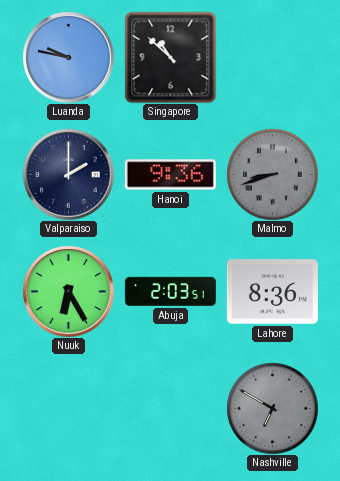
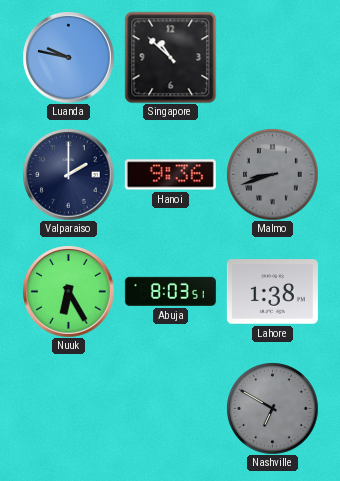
Abuja: 2:03 -> 8:03 (170, 291)
Lahore: 8:36 -> 1:38 (272, 292)
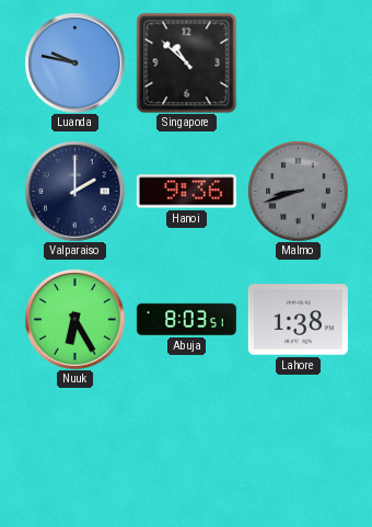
Nashville: 6:50 -> none (272, 408)
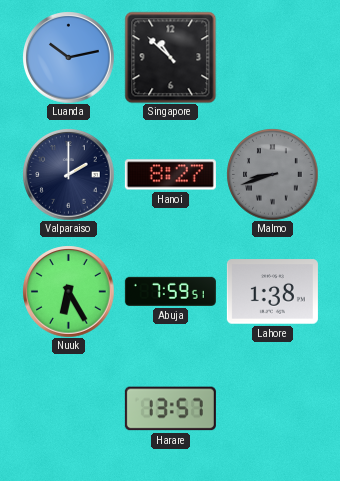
Luanda: 9:47 -> 10:13 (68, 57)
Hanoi: 9:36 -> 8:27 (170, 175)
Abuja: 8:03 -> 7:59 (170, 291)
Harare: none -> 13:57 (170, 409)
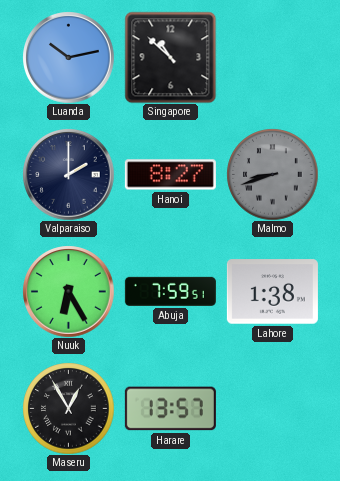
Maseru: none -> 12:55 (68, 408)
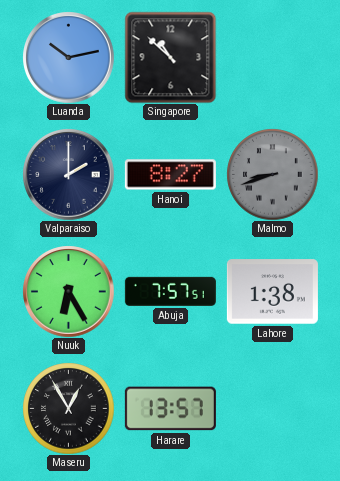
Abuja: 7:59 -> 7:57 (170, 291)
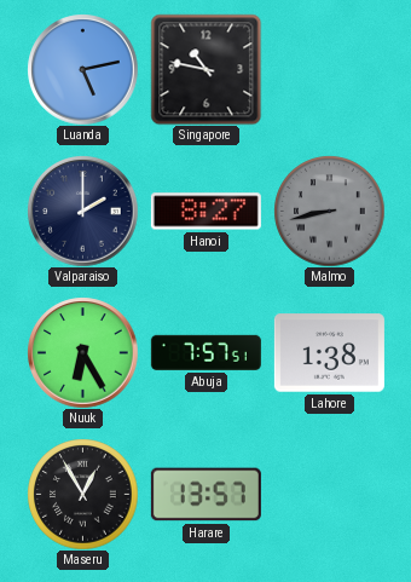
Luanda: 10:13 -> 5:13 (82, 69)
Singapore: 10:52 -> 10:47 (205, 69)
Malmo: 8:42 -> 8:43 (329, 211)
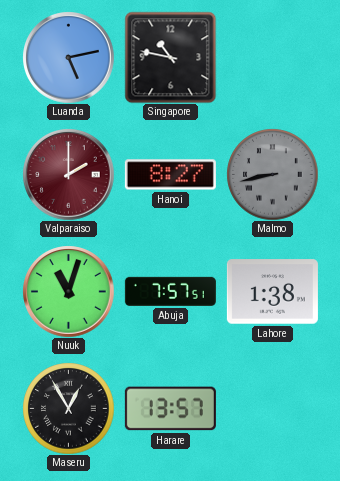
Valparaiso dial: navy -> burgundy (68, 174)
Nuuk: 6:25 -> 11:03 (68, 291)
